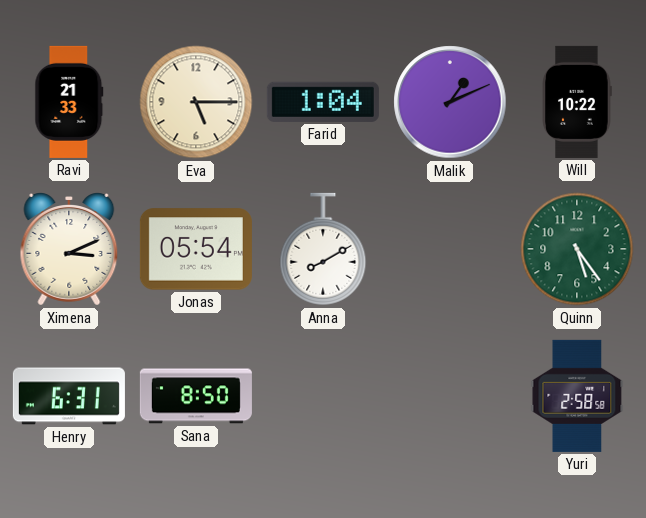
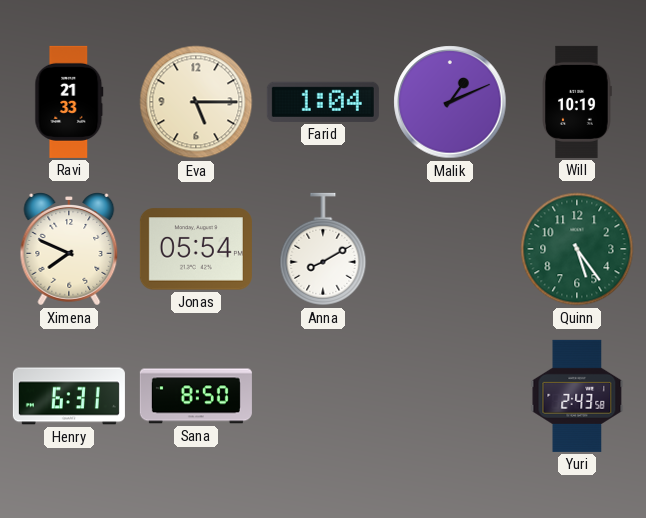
Will: 10:22 -> 10:19 (577, 102)
Ximena: 3:11 -> 7:49 (69, 249)
Yuri: 2:58 -> 2:43 (577, 396)
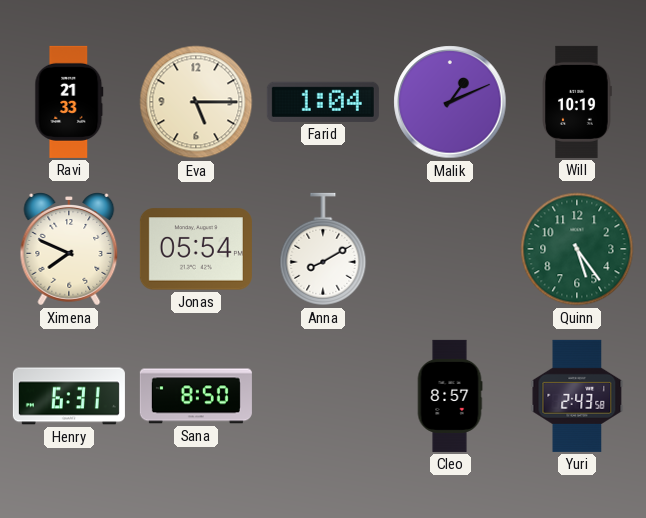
Cleo: none -> 8:57 (450, 396)
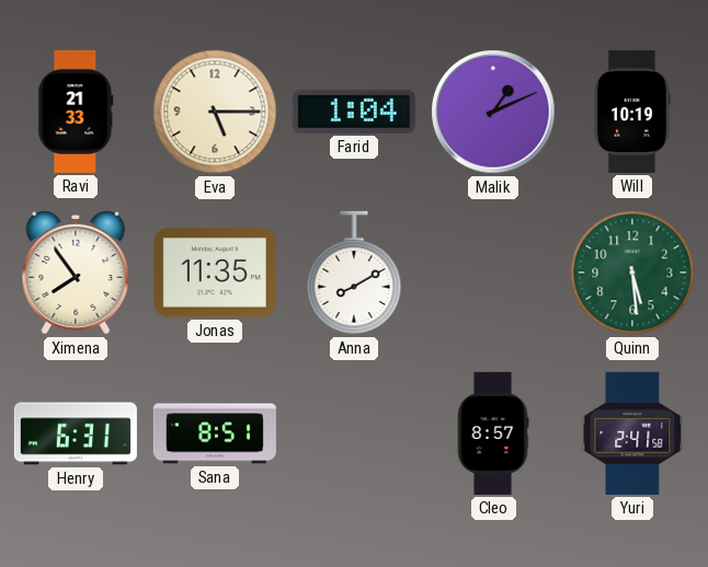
Ximena: 7:49 -> 7:54 (76, 273)
Jonas: 05:54 -> 11:35 (215, 273)
Quinn: 5:24 -> 5:29 (632, 273)
Sana: 8:50 -> 8:51 (215, 433)
Yuri: 2:43 -> 2:41 (632, 433)
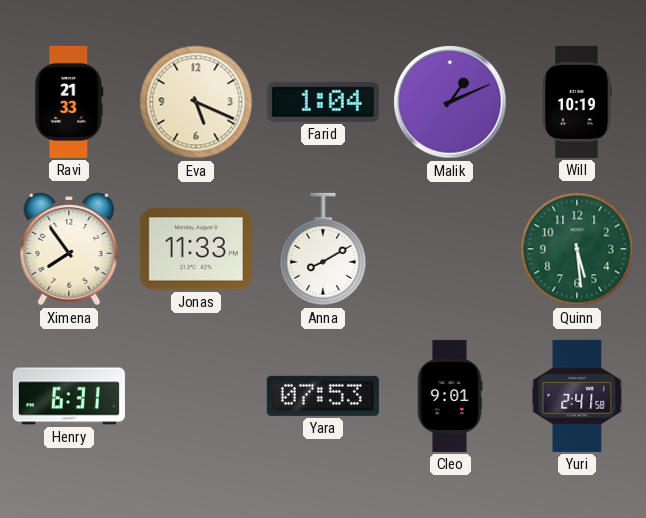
Eva: 5:15 -> 5:19 (196, 102)
Jonas: 11:35 -> 11:33 (196, 249)
Sana: 8:51 -> none (215, 433)
Yara: none -> 07:53 (323, 396)
Cleo: 8:57 -> 9:01 (450, 396)
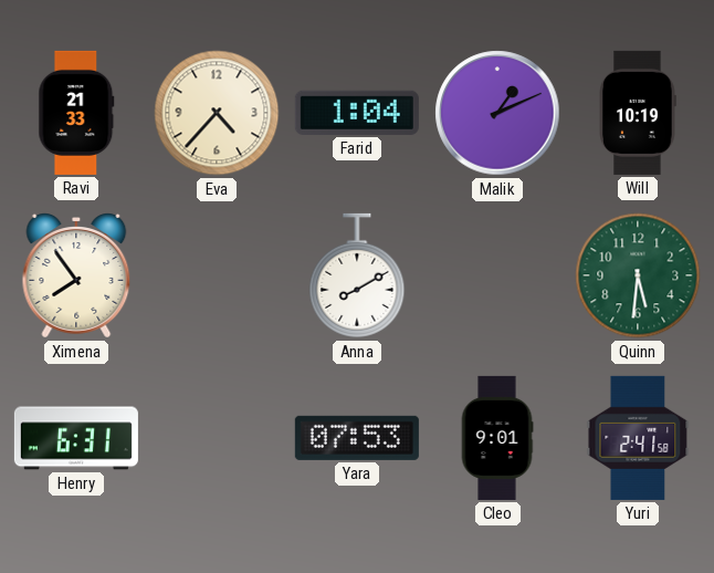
Eva: 5:19 -> 4:37 (217, 113)
Jonas: 11:33 -> none (196, 249)
Quinn: 5:29 -> 5:31 (638, 275)
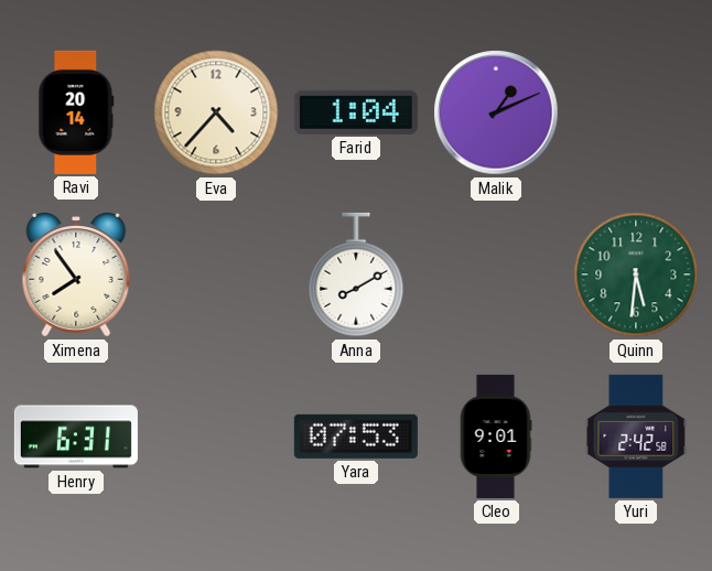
Ravi: 21:33 -> 20:14 (76, 112)
Will: 10:19 -> none (638, 113)
Yuri: 2:41 -> 2:42 (636, 437)
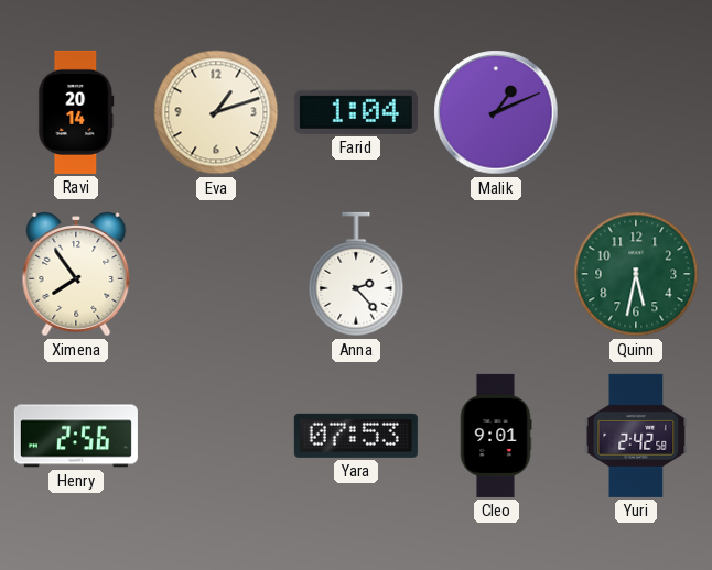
Eva: 4:37 -> 1:12 (216, 112)
Anna: 8:10 -> 2:23 (356, 274)
Quinn: 5:31 -> 5:32 (636, 274)
Henry: 6:31 -> 2:56 (76, 436)
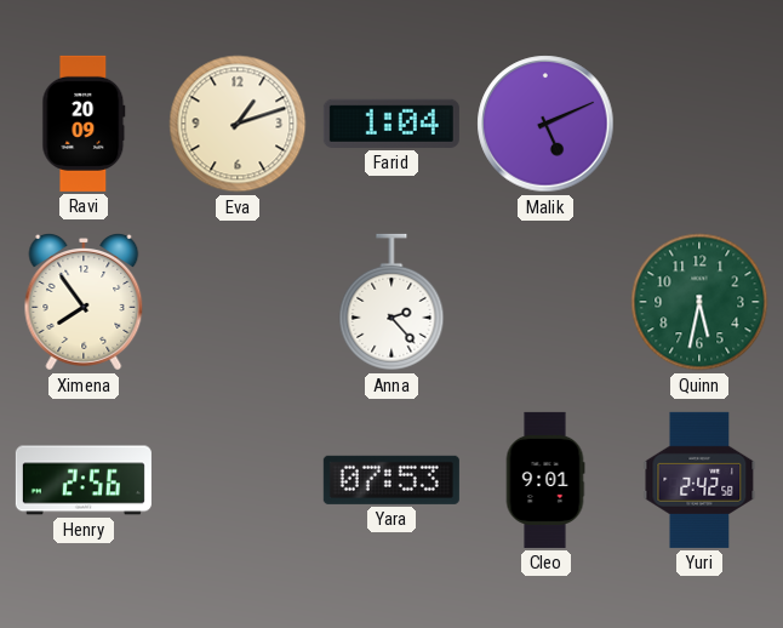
Ravi: 20:14 -> 20:09 (84, 124)
Malik: 1:11 -> 5:11 (545, 124)
